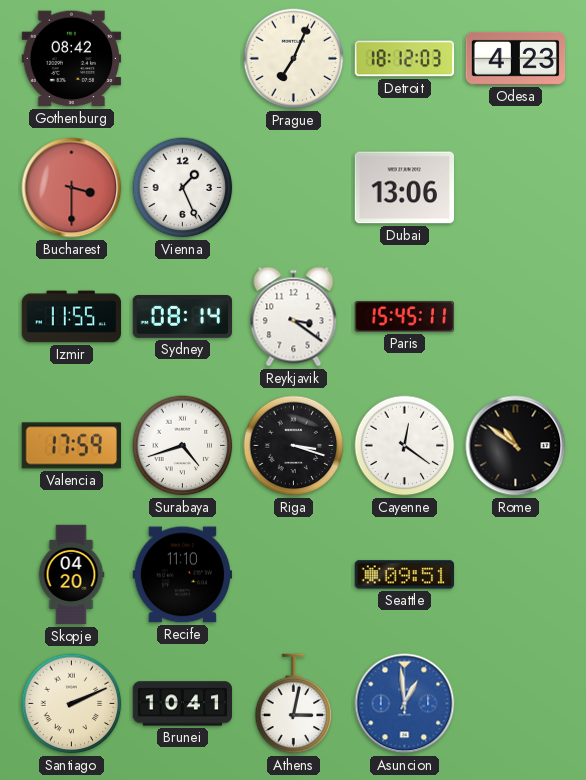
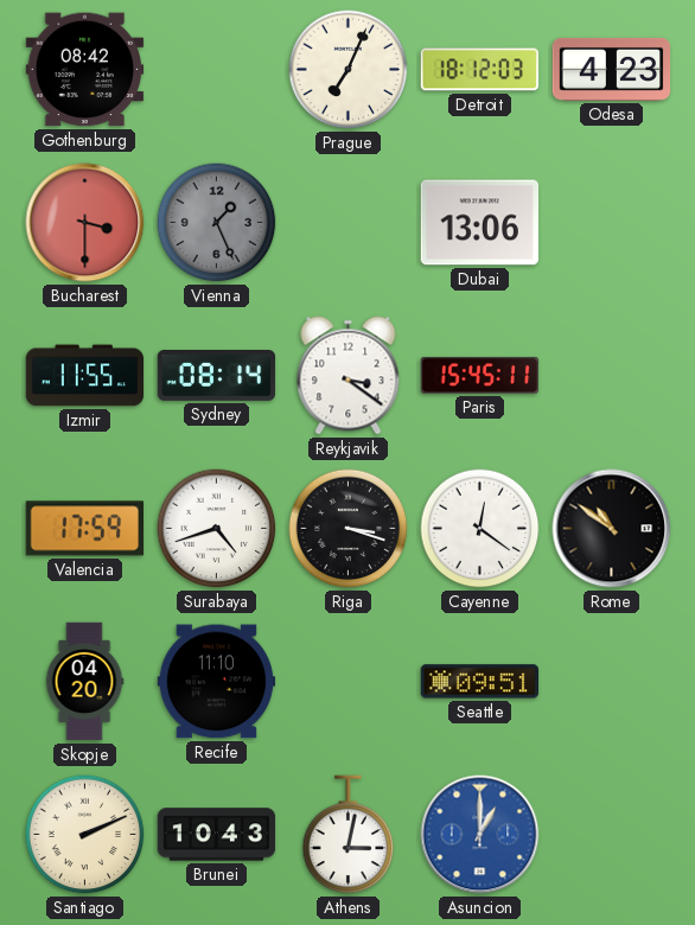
Vienna dial: white -> grey (217, 223)
Brunei: 10:41 -> 10:43 (217, 835)
Asuncion: 12:59 -> 1:00 (480, 835)
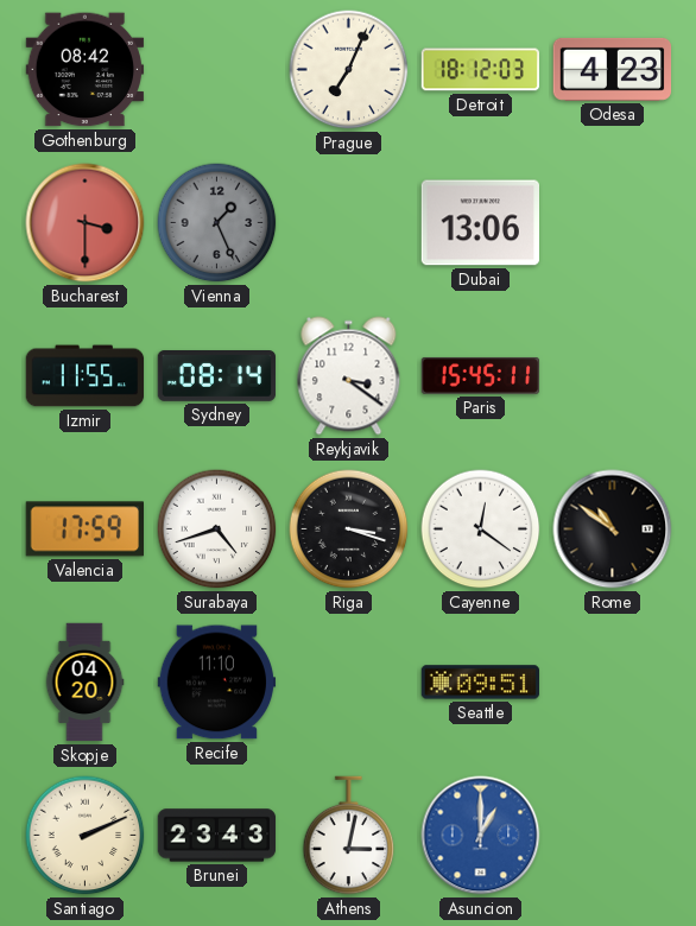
Brunei: 10:43 -> 23:43 (217, 836)
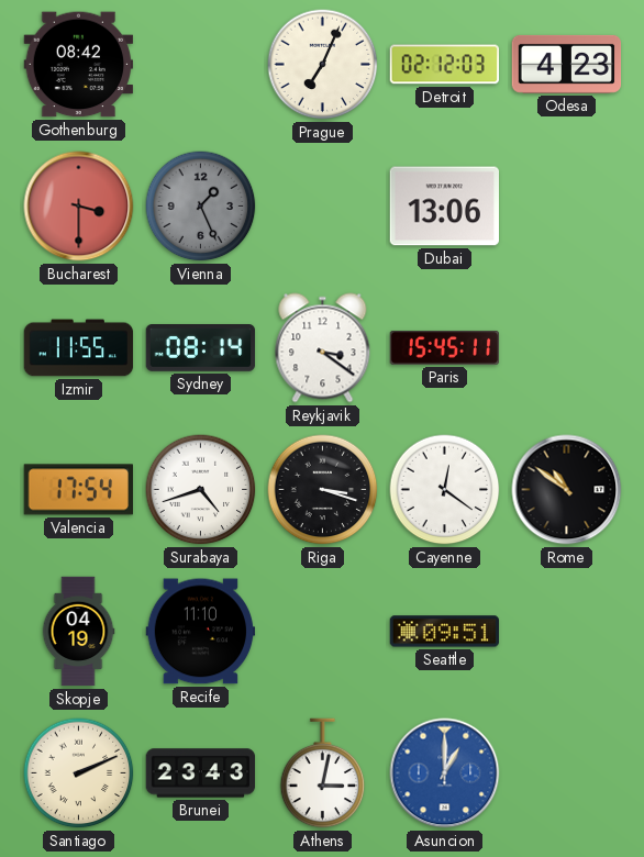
Detroit: 18:12 -> 02:12 (445, 65)
Valencia: 17:59 -> 17:54 (78, 490)
Skopje: 04:20 -> 04:19 (78, 632)
